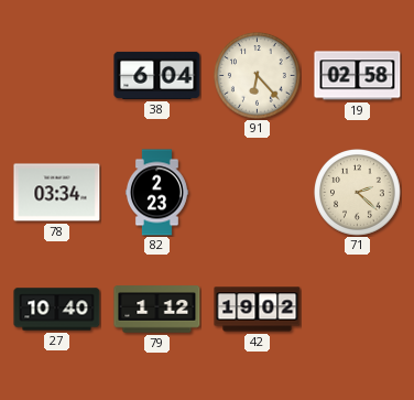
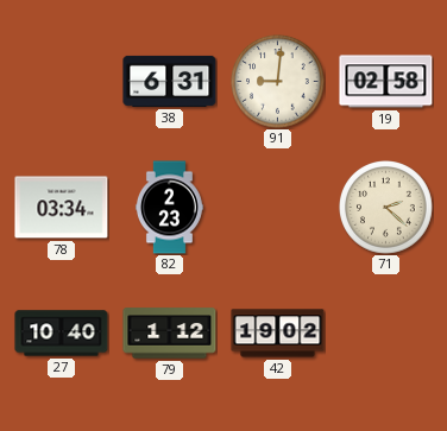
38: 6:04 -> 6:31 (170, 81)
91: 6:23 -> 9:01 (278, 82)
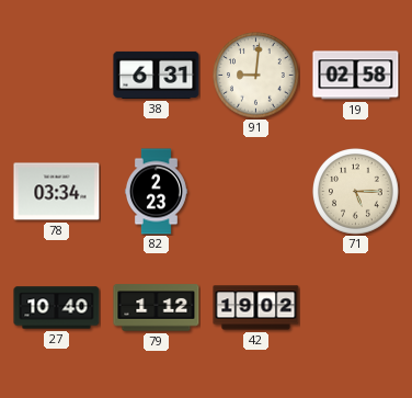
71: 2:22 -> 5:15 (356, 192)
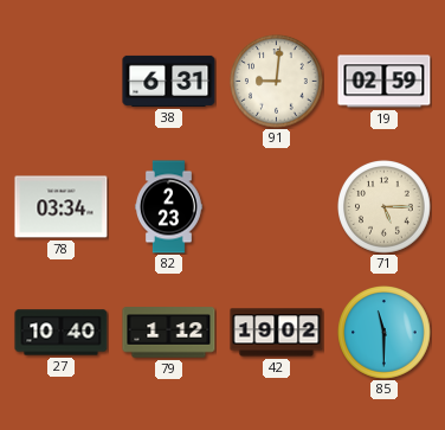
19: 02:58 -> 02:59 (385, 82)
85: none -> 11:30 (385, 333)
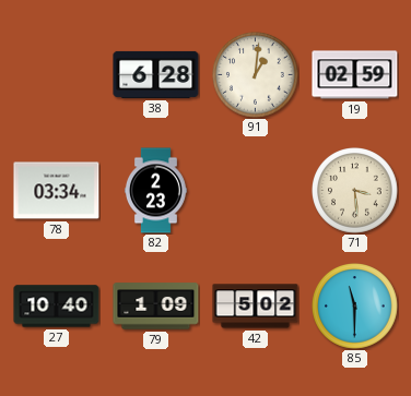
38: 6:31 -> 6:28 (156, 74)
91: 9:01 -> 1:01 (256, 75)
71: 5:15 -> 3:29 (355, 191)
79: 1:12 -> 1:09 (156, 307)
42: 19:02 -> 5:02 (256, 307)
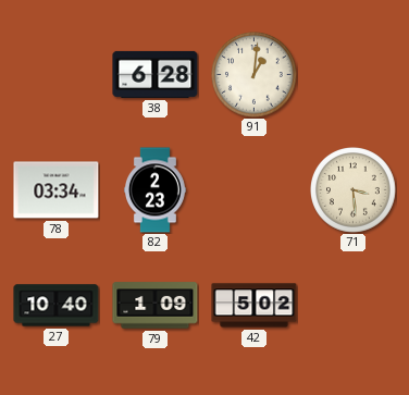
19: 02:59 -> none (355, 75)
85: 11:30 -> none (355, 307)
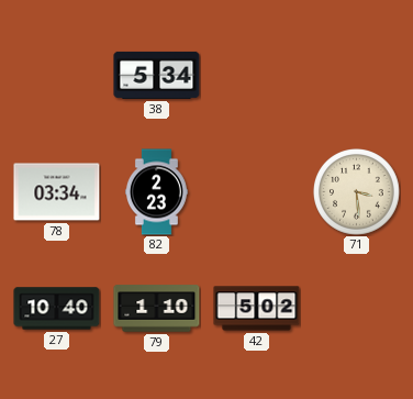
38: 6:28 -> 5:34 (157, 75)
91: 1:01 -> none (255, 75)
79: 1:09 -> 1:10 (157, 309)
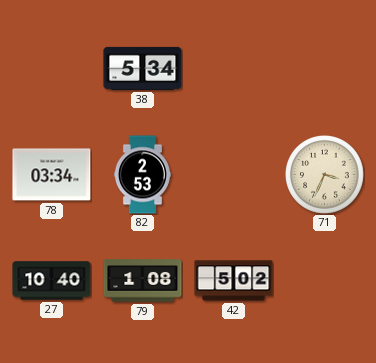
82: 2:23 -> 2:53 (142, 175)
71: 3:29 -> 3:34 (325, 175)
79: 1:10 -> 1:08 (143, 281)
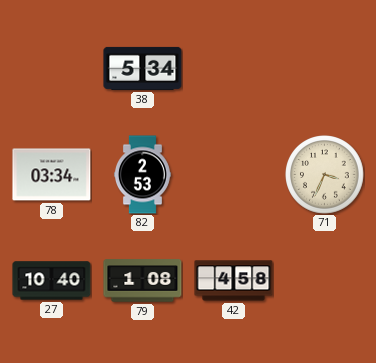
42: 5:02 -> 4:58 (234, 281)
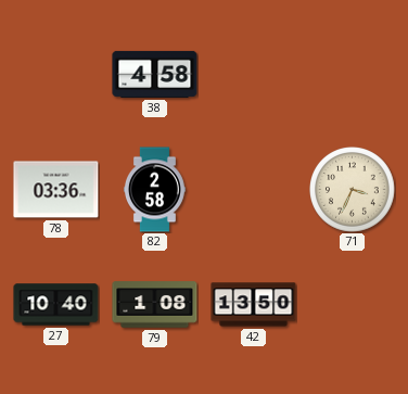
38: 5:34 -> 4:58 (155, 74)
78: 03:34 -> 03:36 (56, 190)
82: 2:53 -> 2:58 (154, 190)
42: 4:58 -> 13:50 (254, 305)
